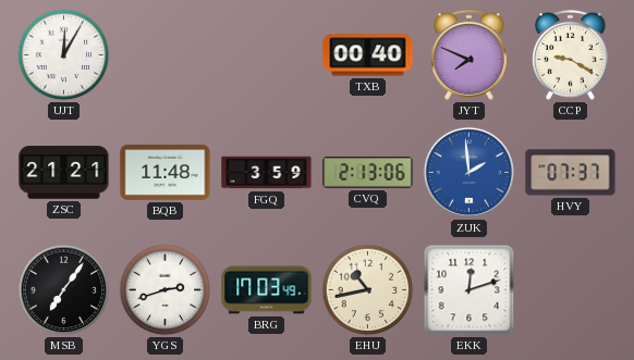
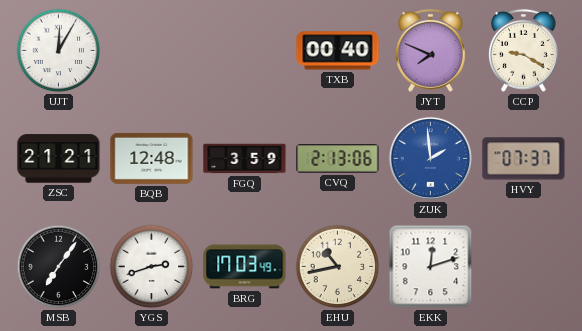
BQB: 11:48 -> 12:48 (152, 158)
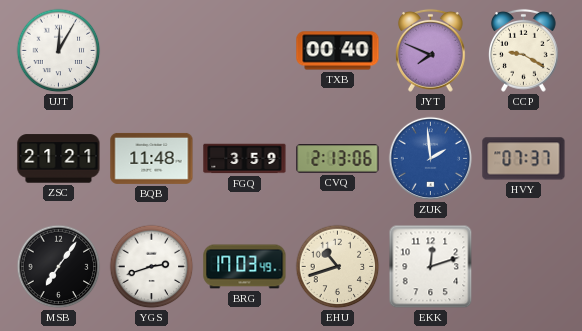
BQB: 12:48 -> 11:48 (152, 158)
EHU: 10:43 -> 10:42 (338, 267)
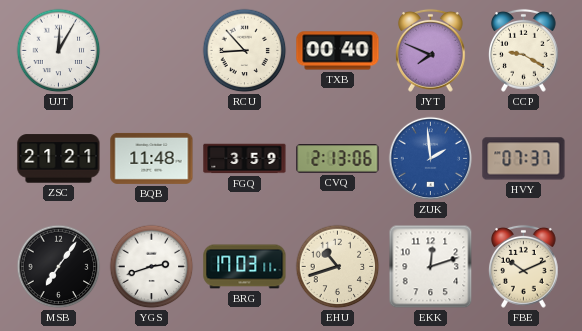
RCU: none -> 8:53 (245, 51)
BRG: 17:03:49 -> 17:03:11 (245, 267)
FBE: none -> 10:11 (523, 266)
